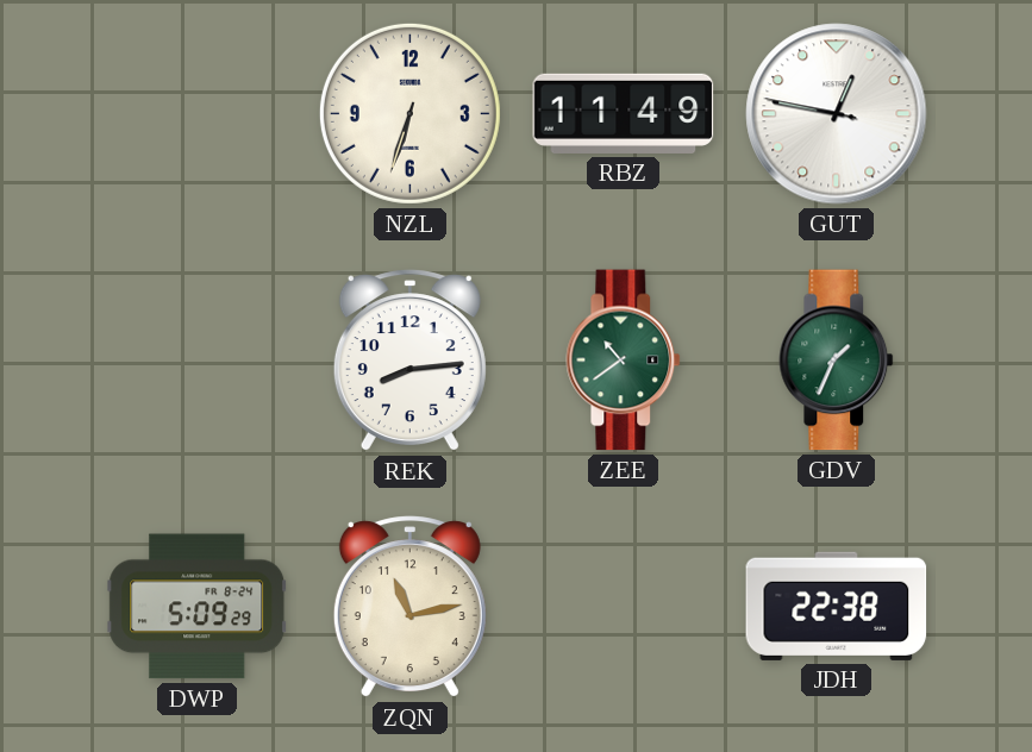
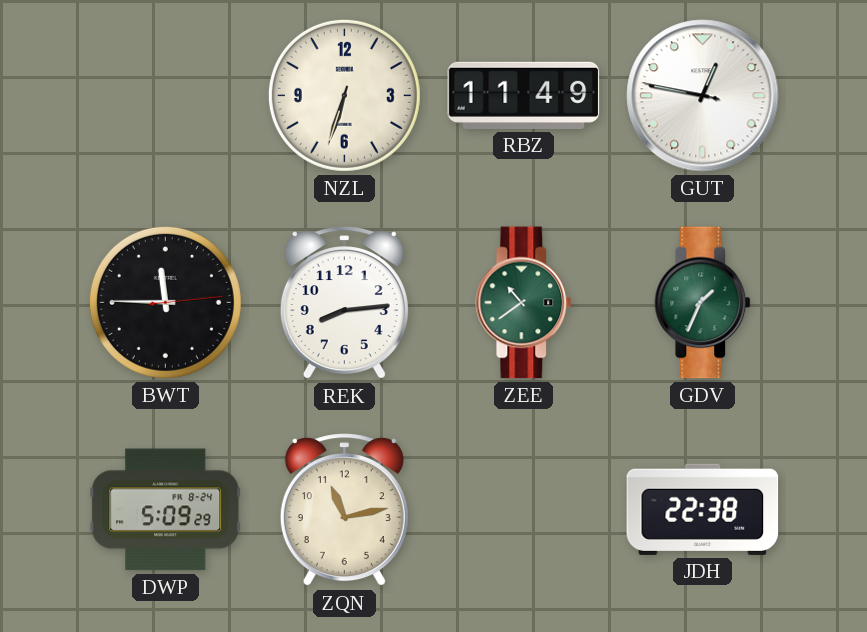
BWT: none -> 11:45 (165, 302)
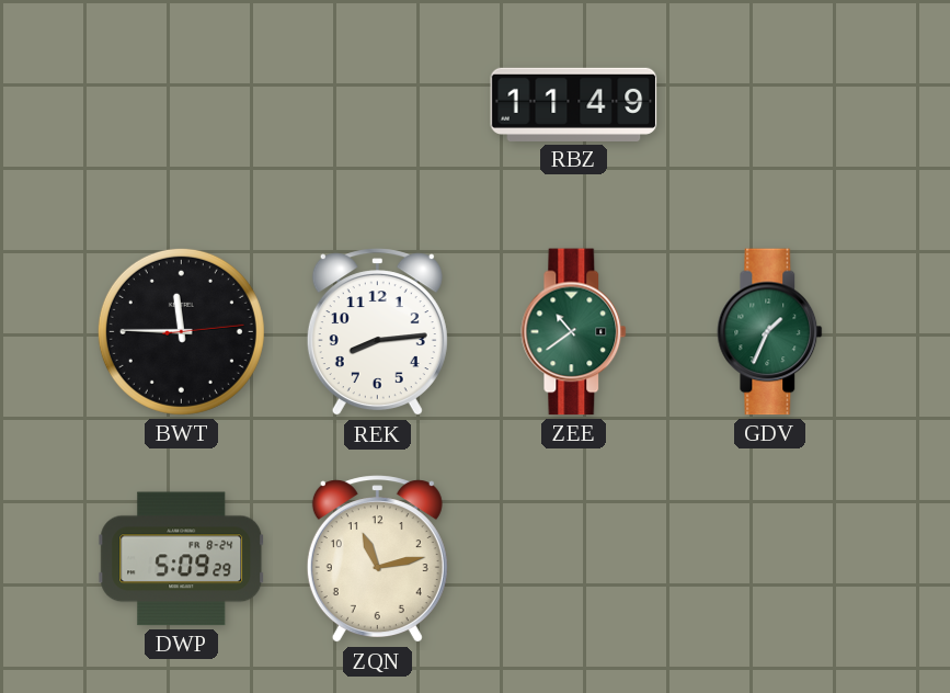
NZL: 6:33 -> none (344, 95)
GUT: 12:46 -> none (703, 96)
JDH: 22:38 -> none (703, 509)
